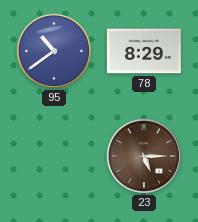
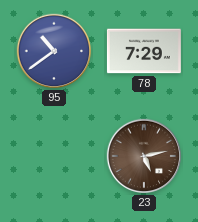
78: 8:29 -> 7:29 (144, 51)
23: 5:15 -> 5:13 (144, 156)
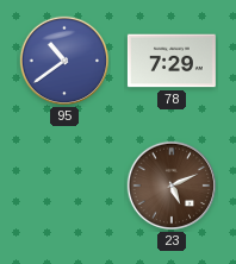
23: 5:13 -> 5:11 (172, 186)
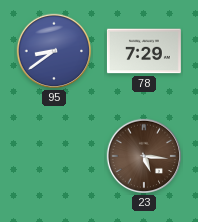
95: 10:39 -> 8:39 (54, 51)
23: 5:11 -> 5:16 (144, 156)
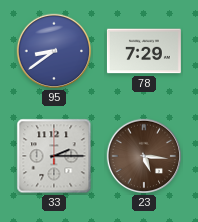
33: none -> 2:15 (54, 156)
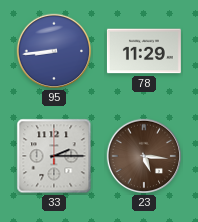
95: 8:39 -> 8:44 (54, 51)
78: 7:29 -> 11:29 (144, 51)
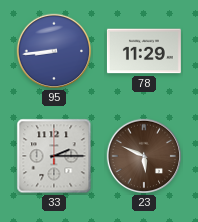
23: 5:16 -> 5:49 (144, 156)
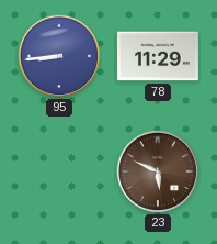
33: 2:15 -> none (54, 156)
